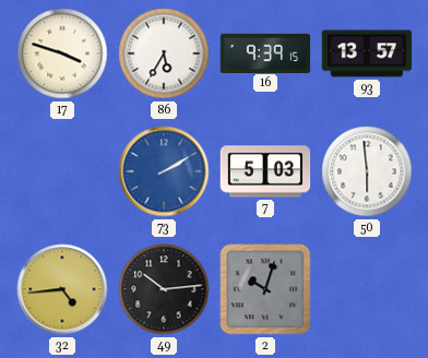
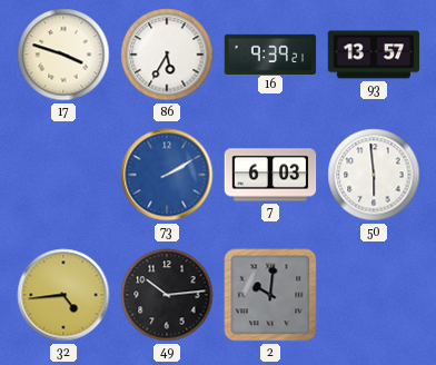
16: 9:39:15 -> 9:39:21 (270, 53)
7: 5:03 -> 6:03 (270, 175)
2: 10:03 -> 10:01 (270, 295)
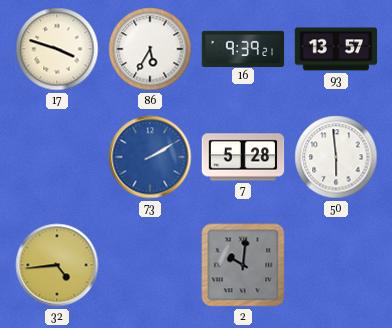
7: 6:03 -> 5:28 (243, 157)
49: 10:14 -> none (167, 295)
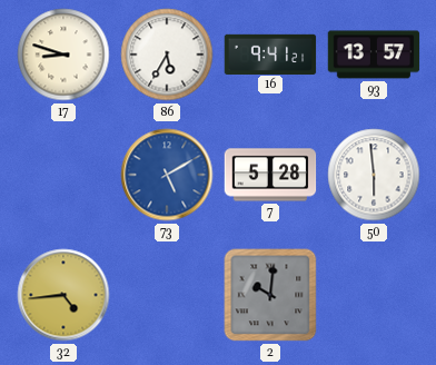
17: 3:48 -> 8:48 (63, 55)
16: 9:39 -> 9:41 (270, 53)
73: 2:10 -> 5:10 (167, 175)
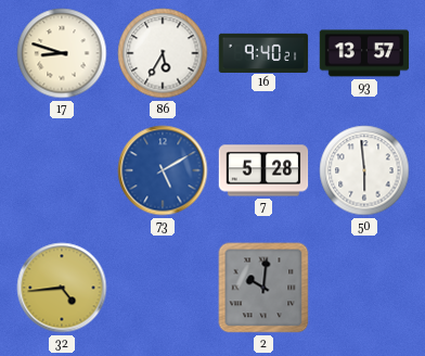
16: 9:41 -> 9:40 (263, 52)
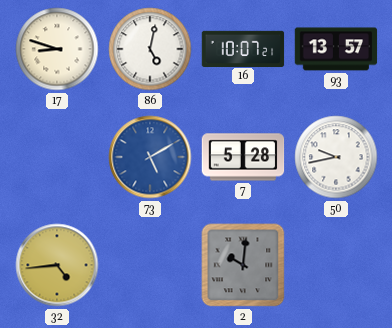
86: 5:35 -> 5:02 (150, 49)
16: 9:40 -> 10:07 (243, 48)
50: 5:59 -> 9:43 (336, 157)
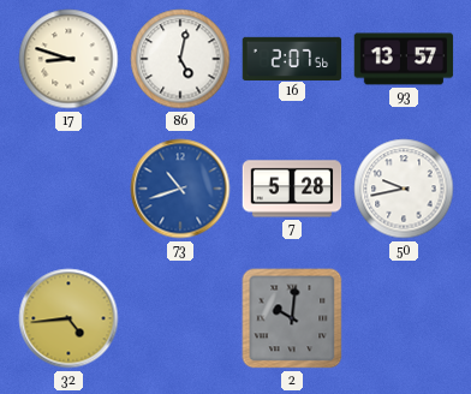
16: 10:07 -> 2:07 (292, 58)
73: 5:10 -> 10:42 (180, 189)
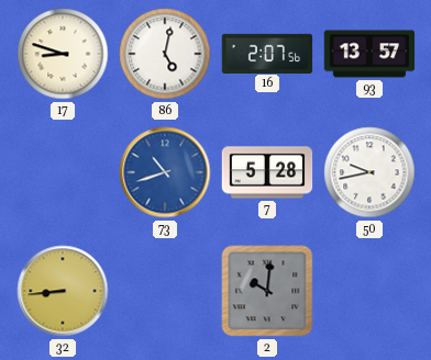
32: 4:44 -> 8:44 (63, 291)
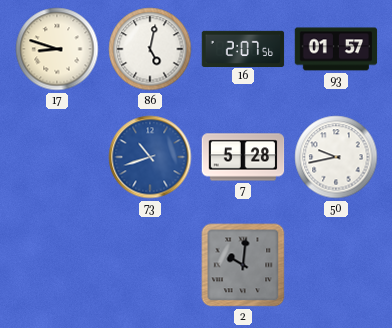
93: 13:57 -> 01:57 (336, 49)
32: 8:44 -> none (63, 291)
